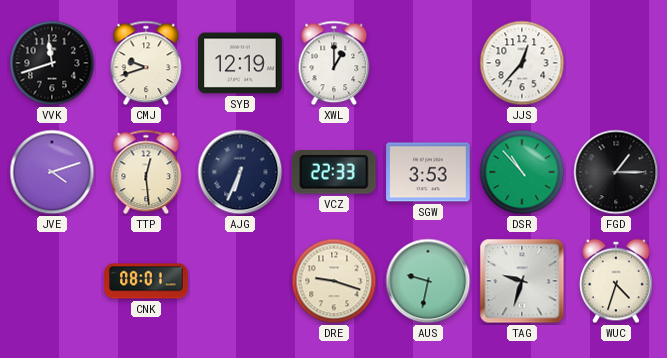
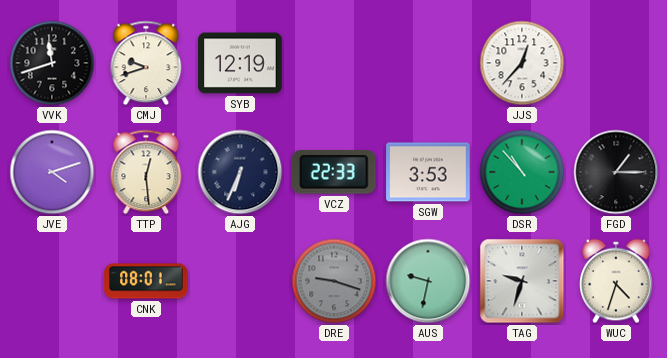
XWL: 1:00 -> none (334, 63)
DRE dial: cream -> grey (334, 281)
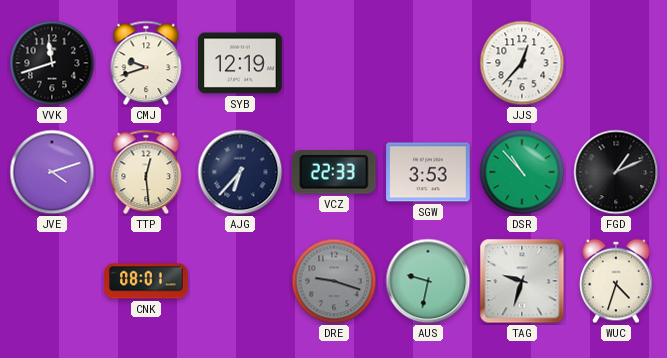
AJG: 6:34 -> 6:37 (240, 172)
FGD: 1:15 -> 1:11 (616, 172)
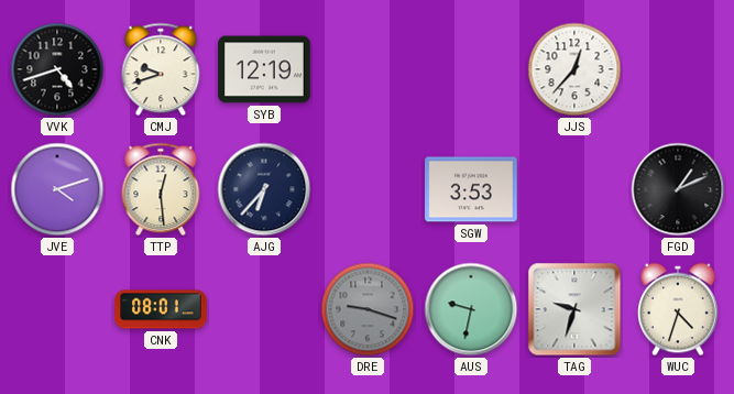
VVK: 11:42 -> 4:42 (57, 69)
VCZ: 22:33 -> none (334, 172)
DSR: 10:53 -> none (522, 172)
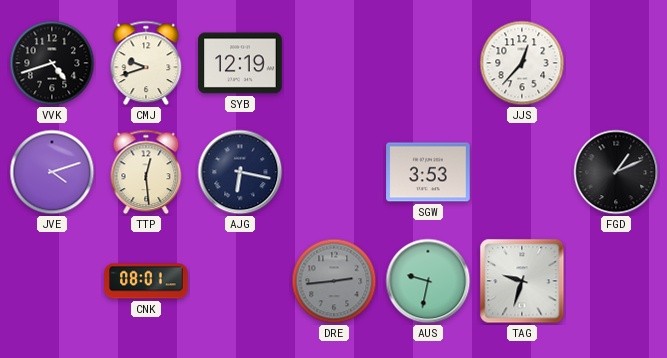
AJG: 6:37 -> 6:17 (240, 172)
DRE: 9:18 -> 2:44 (334, 281)
WUC: 4:33 -> none (678, 309)
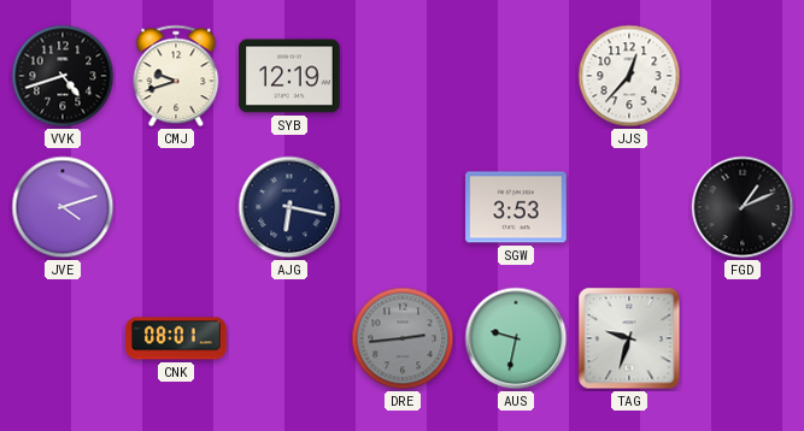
TTP: 12:29 -> none (146, 172)
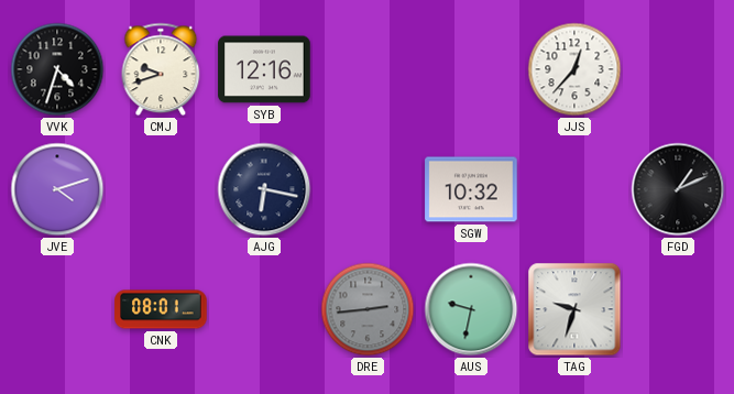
VVK: 4:42 -> 4:33 (57, 69)
SYB: 12:19 -> 12:16 (264, 69)
SGW: 3:53 -> 10:32 (471, 189)
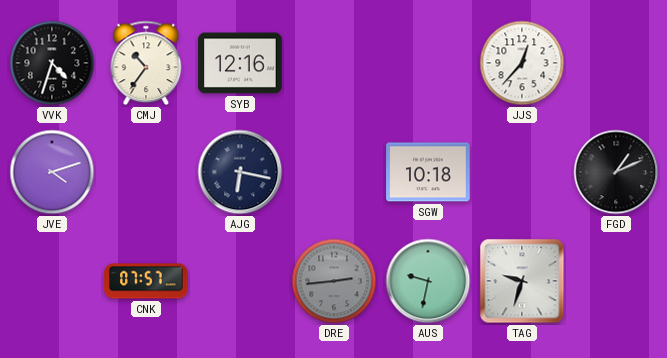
CMJ: 9:42 -> 10:36 (146, 63)
SGW: 10:32 -> 10:18 (428, 172)
CNK: 08:01 -> 07:57 (146, 281)
